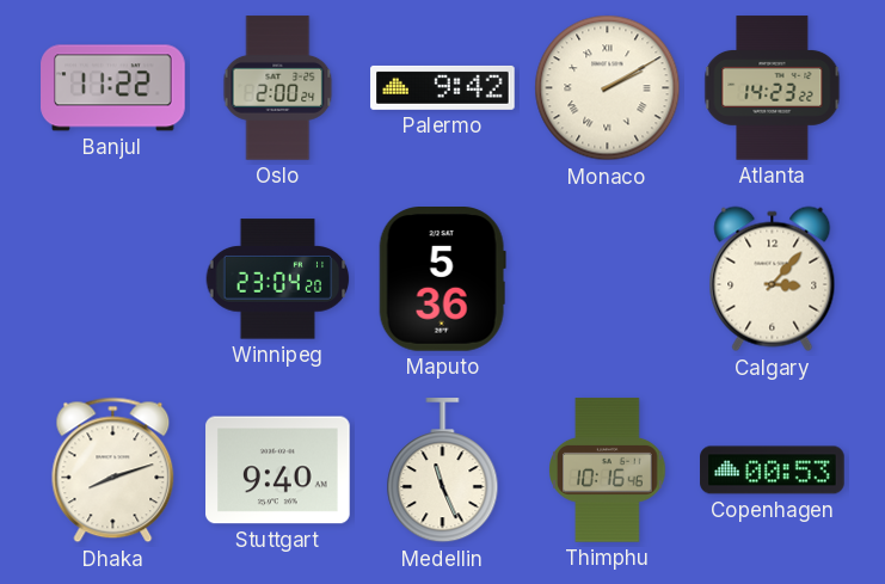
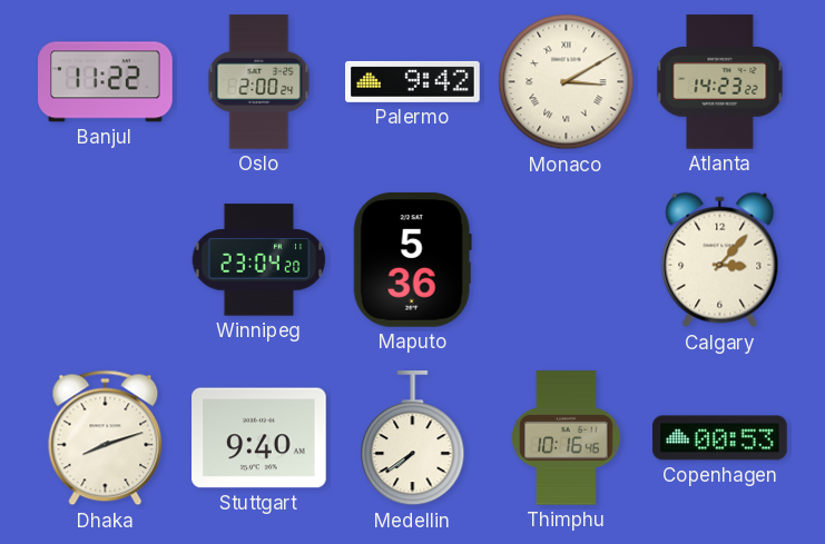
Monaco: 2:10 -> 3:10 (567, 82)
Medellin: 11:26 -> 7:39 (413, 438)
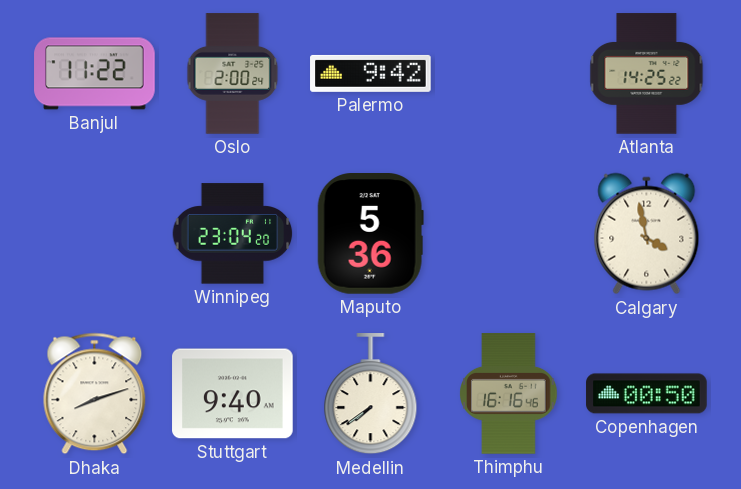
Monaco: 3:10 -> none (567, 82)
Atlanta: 14:23 -> 14:25 (647, 74)
Calgary: 3:07 -> 3:58 (647, 234)
Thimphu: 10:16 -> 16:16 (509, 394)
Copenhagen: 00:53 -> 00:50 (647, 394)
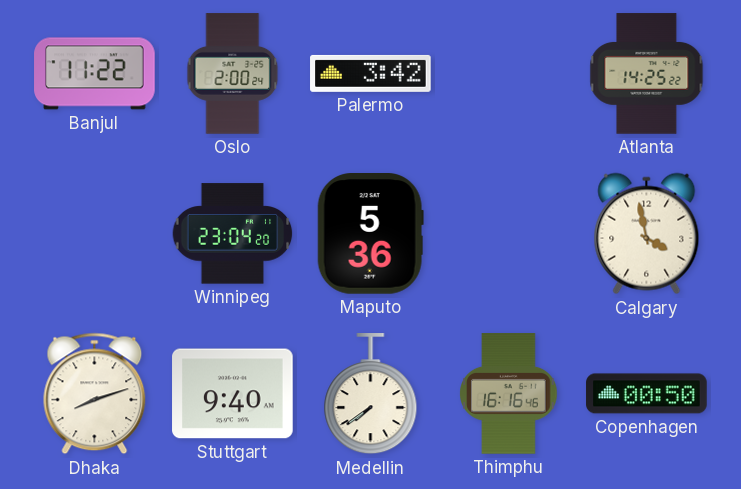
Palermo: 9:42 -> 3:42 (371, 73)
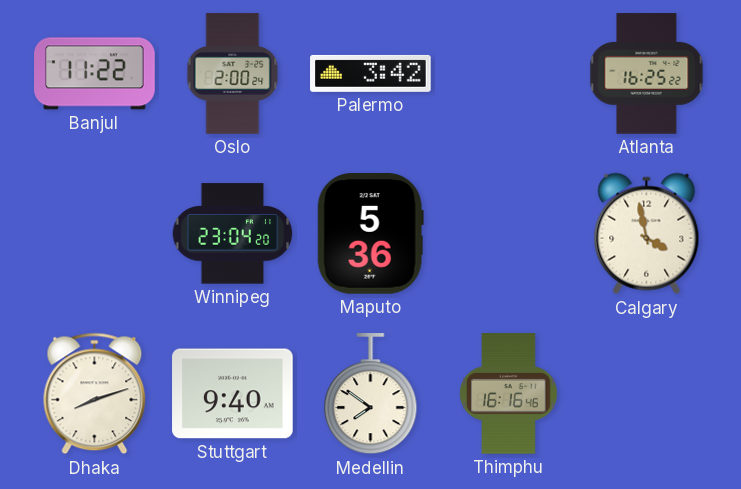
Atlanta: 14:25 -> 16:25 (647, 74)
Medellin: 7:39 -> 7:51 (371, 394)
Copenhagen: 00:50 -> none (647, 394)
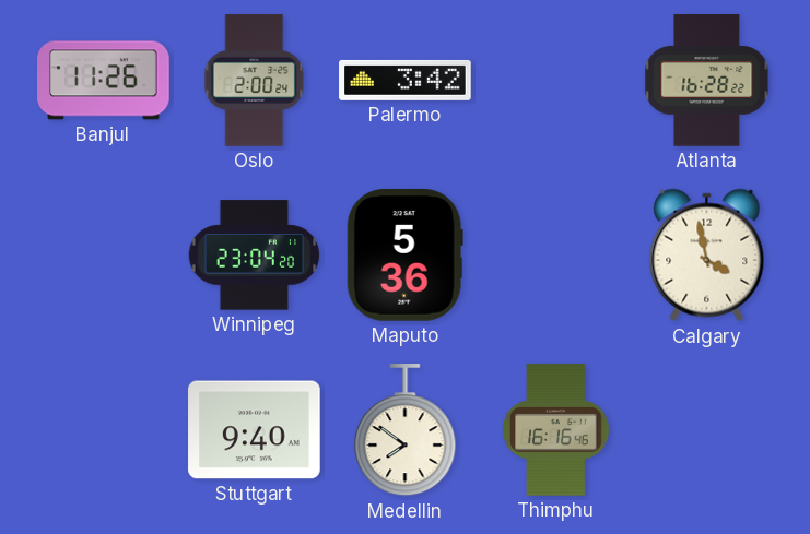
Banjul: 11:22 -> 11:26 (104, 81)
Atlanta: 16:25 -> 16:28 (707, 81)
Dhaka: 8:12 -> none (95, 394)
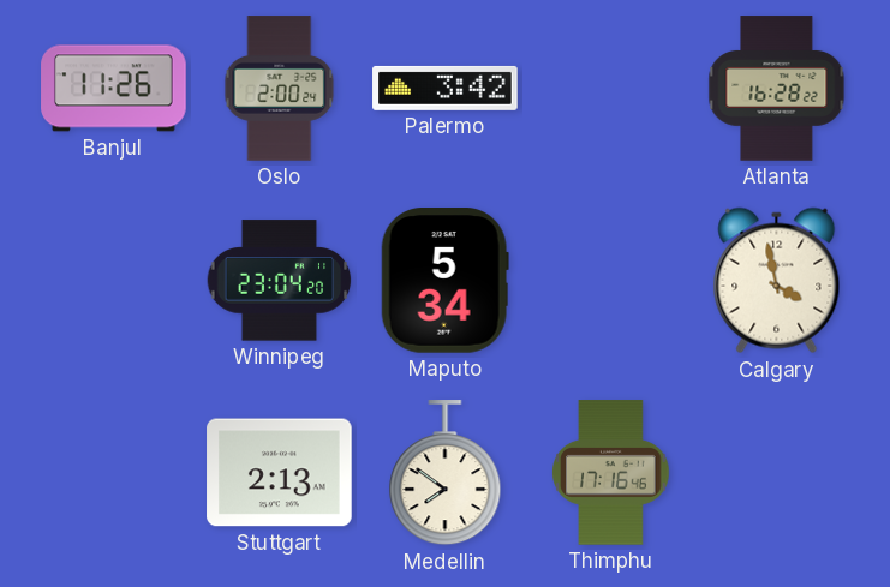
Maputo: 5:36 -> 5:34 (444, 281)
Stuttgart: 9:40 -> 2:13 (280, 473)
Thimphu: 16:16 -> 17:16 (611, 473)
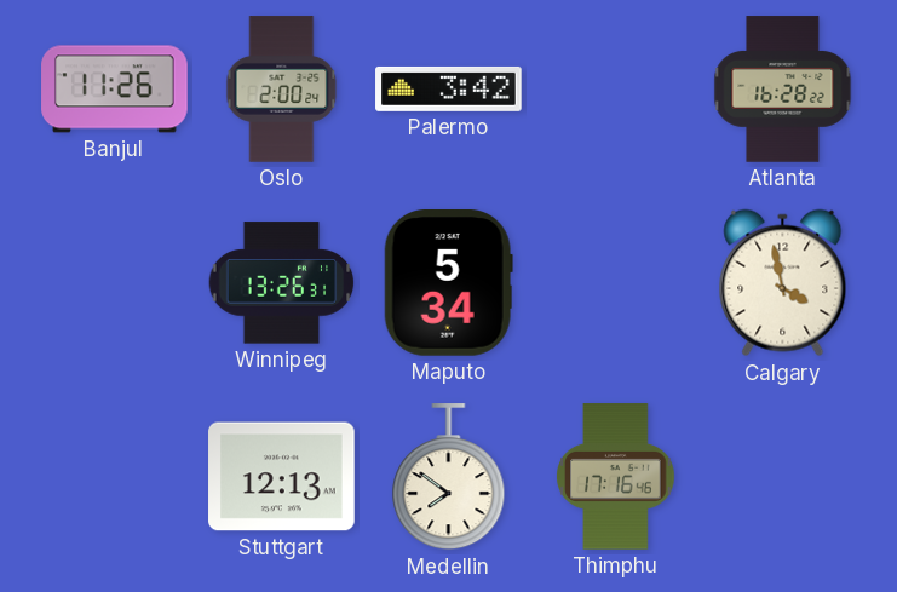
Winnipeg: 23:04 -> 13:26 (282, 283)
Stuttgart: 2:13 -> 12:13 (282, 477)
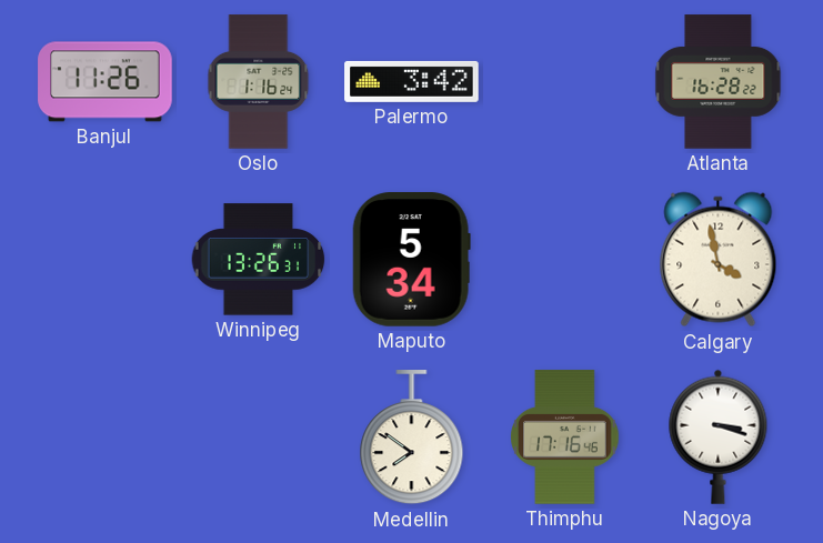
Oslo: 2:00 -> 1:16 (259, 82)
Stuttgart: 12:13 -> none (282, 477)
Nagoya: none -> 3:18 (719, 436)
